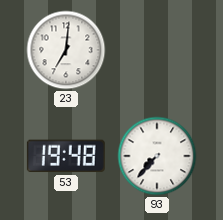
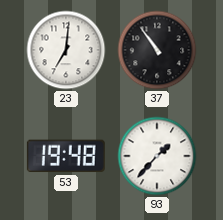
37: none -> 10:54 (157, 50)
93: 7:37 -> 1:37 (157, 156)
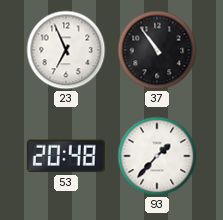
23: 7:01 -> 6:56 (66, 50)
53: 19:48 -> 20:48 (66, 156)
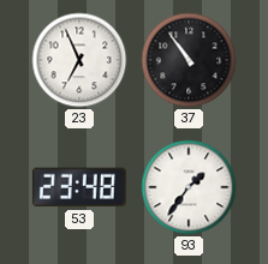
53: 20:48 -> 23:48 (79, 187)
93: 1:37 -> 1:36 (189, 187)
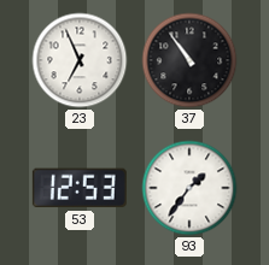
53: 23:48 -> 12:53 (80, 188)
